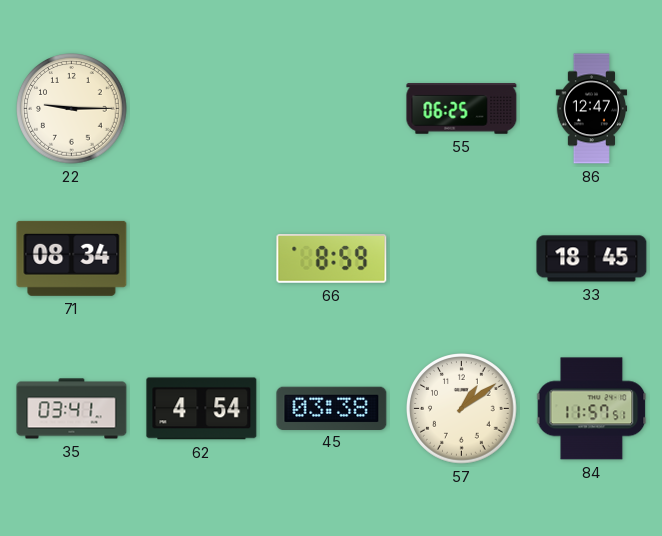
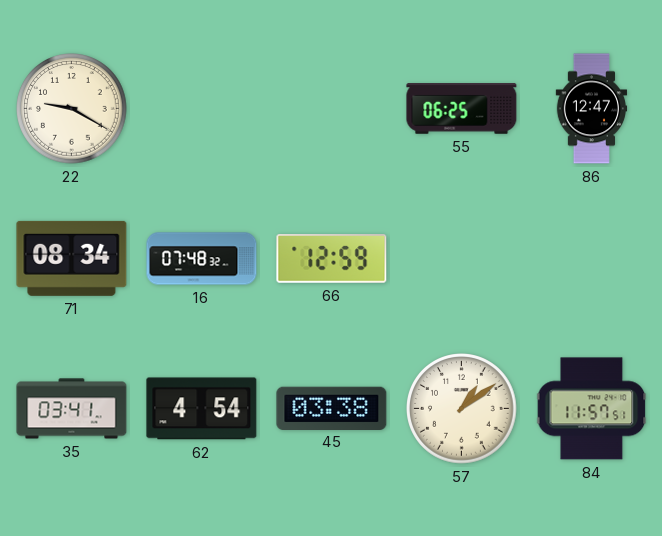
22: 9:15 -> 9:20 (72, 109)
16: none -> 07:48 (202, 259)
66: 8:59 -> 12:59 (332, 259)
33: 18:45 -> none (592, 259)
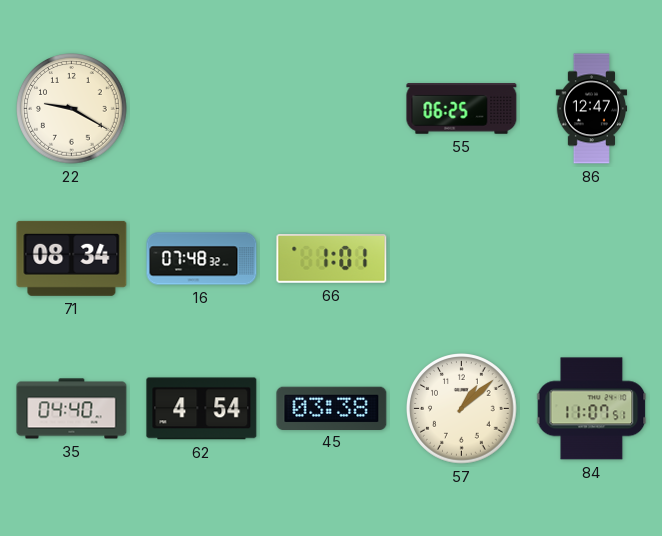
66: 12:59 -> 1:01 (332, 259)
35: 03:41 -> 04:40 (72, 409)
57: 1:09 -> 1:08 (462, 409)
84: 11:57 -> 11:07 (592, 409)
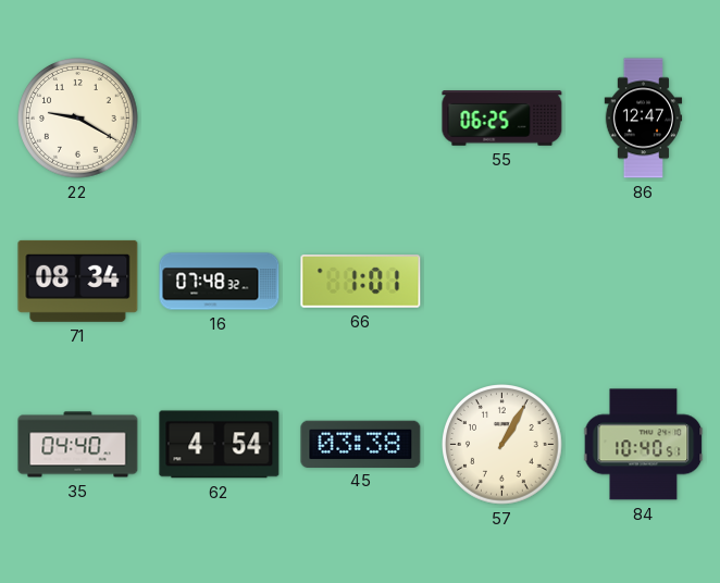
57: 1:08 -> 1:05 (502, 445)
84: 11:07 -> 10:40 (644, 445)
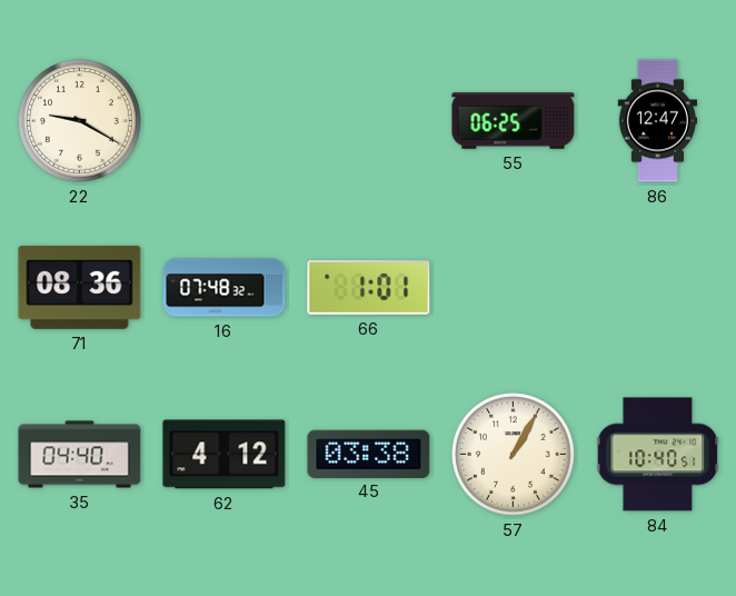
71: 08:34 -> 08:36 (80, 287)
62: 4:54 -> 4:12 (225, 455)
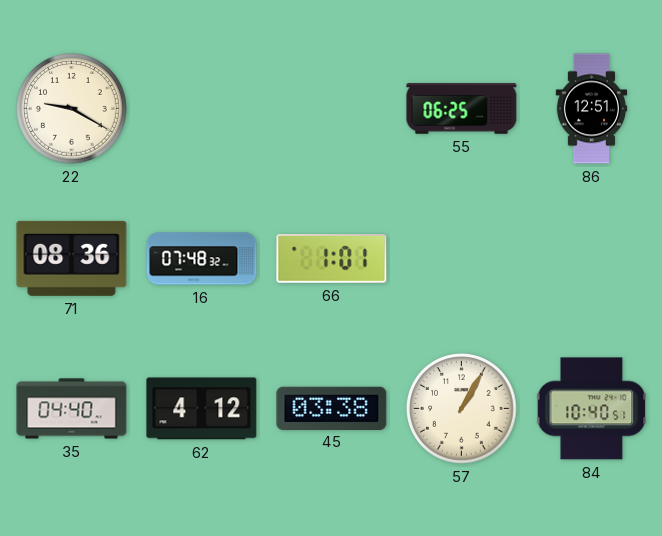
86: 12:47 -> 12:51 (592, 109)
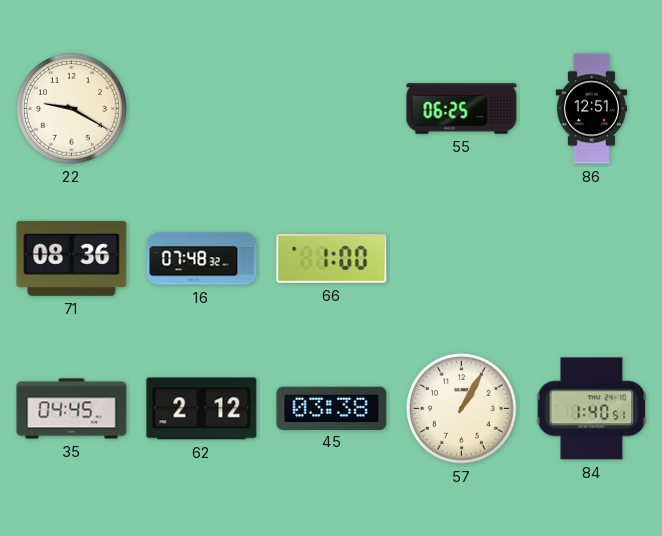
66: 1:01 -> 1:00 (332, 259)
35: 04:40 -> 04:45 (72, 409)
62: 4:12 -> 2:12 (202, 409)
84: 10:40 -> 1:40 (592, 409)
